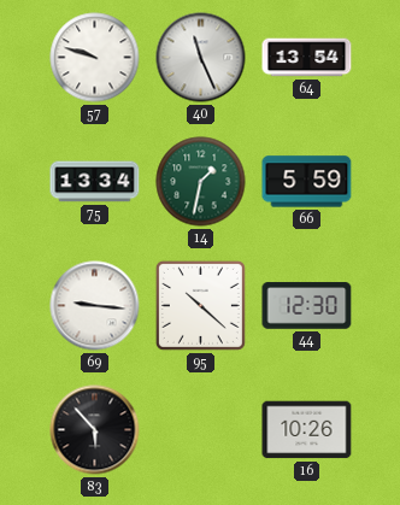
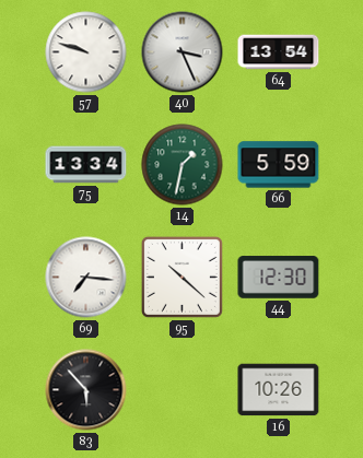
40: 11:26 -> 3:26 (183, 52)
69: 9:16 -> 7:16 (86, 278)
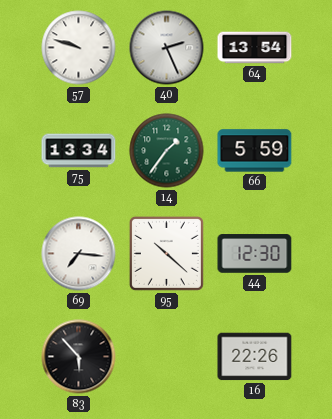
40: 3:26 -> 2:26 (167, 48)
14: 1:32 -> 1:36 (167, 151)
16: 10:26 -> 22:26 (255, 357)
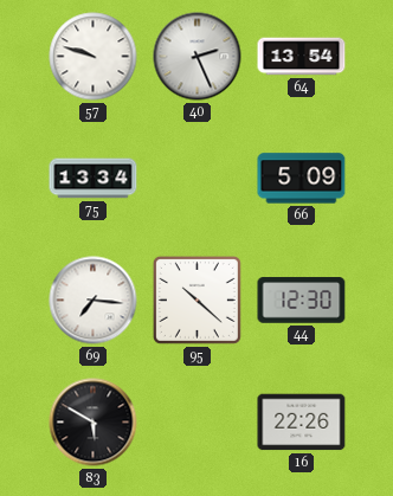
14: 1:36 -> none (167, 151)
66: 5:59 -> 5:09 (302, 179)
83: 5:53 -> 5:50 (94, 423)
